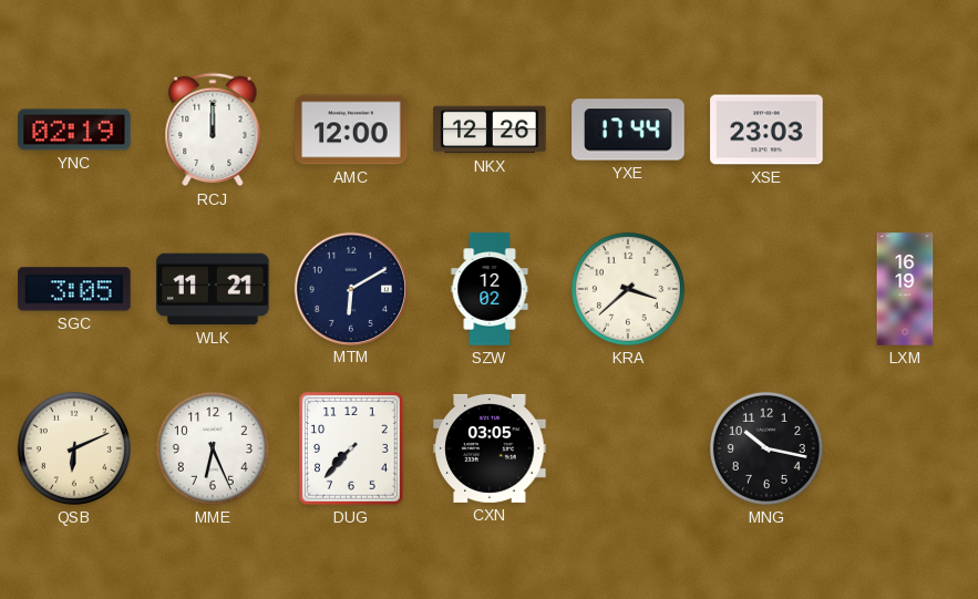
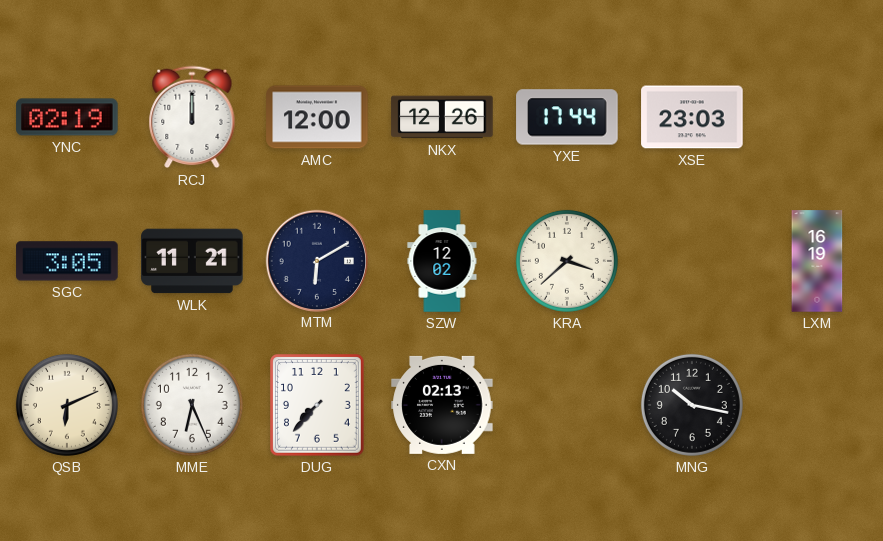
CXN: 03:05 -> 02:13 (442, 405)
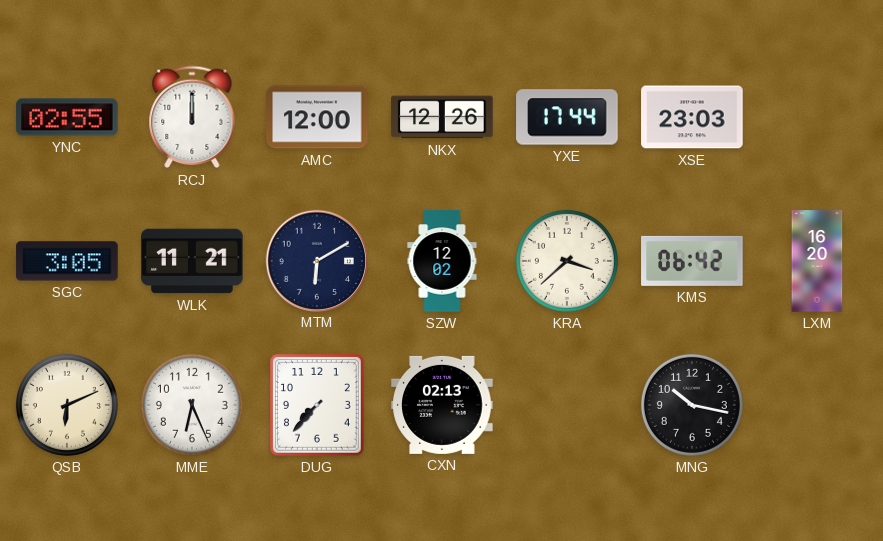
YNC: 02:19 -> 02:55 (67, 117)
KMS: none -> 06:42 (692, 261)
LXM: 16:19 -> 16:20 (817, 261)
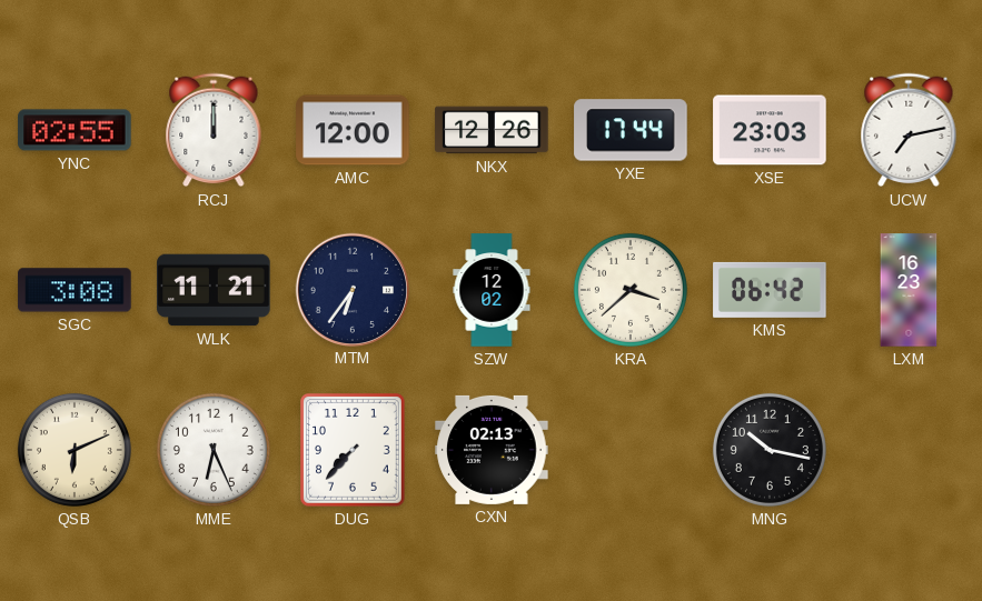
UCW: none -> 7:13 (909, 130)
SGC: 3:05 -> 3:08 (75, 290)
MTM: 6:10 -> 6:36 (351, 289)
LXM: 16:20 -> 16:23 (909, 290)
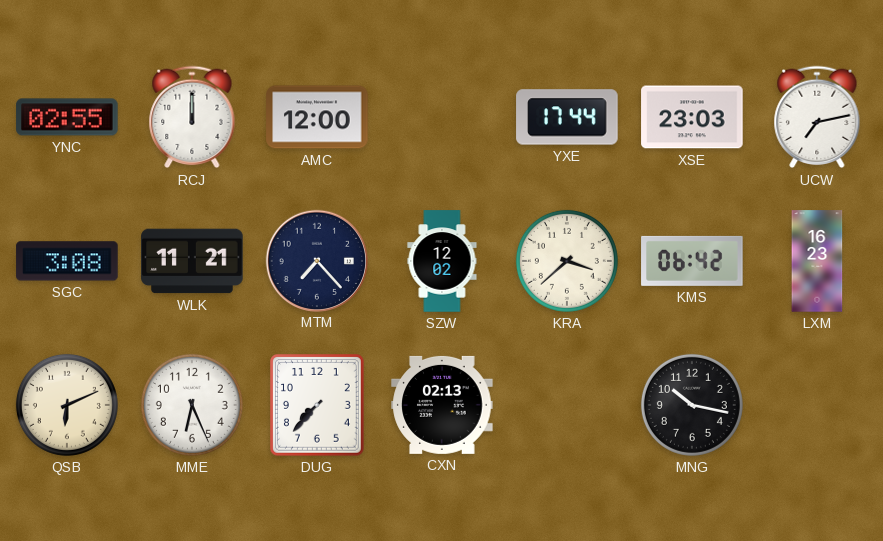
NKX: 12:26 -> none (492, 130)
MTM: 6:36 -> 7:23 (316, 260)
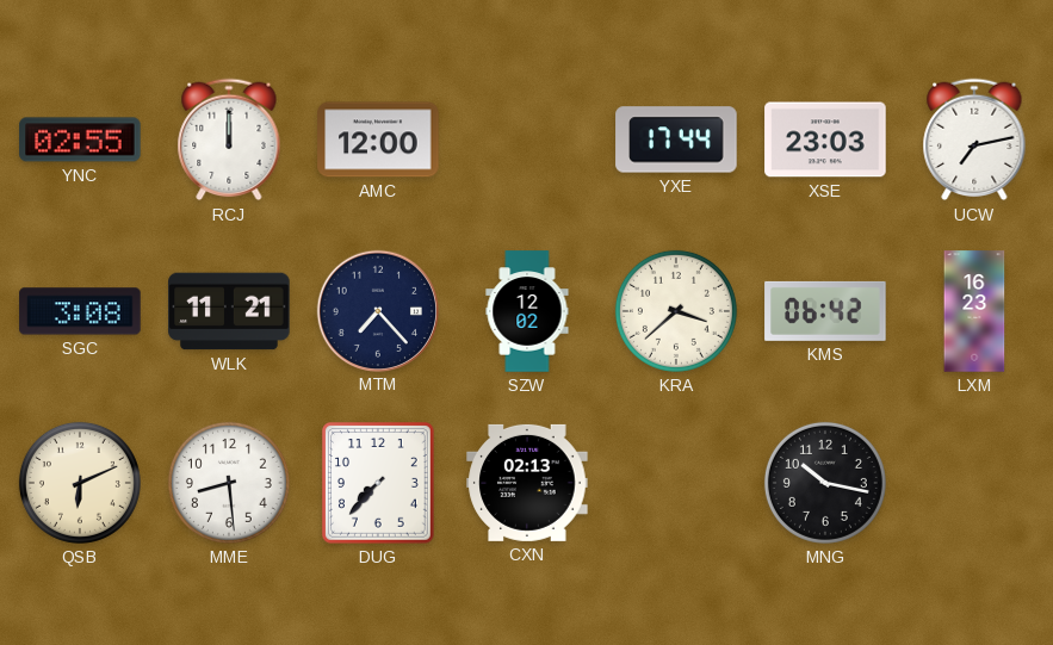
MME: 6:26 -> 8:29 (229, 483)
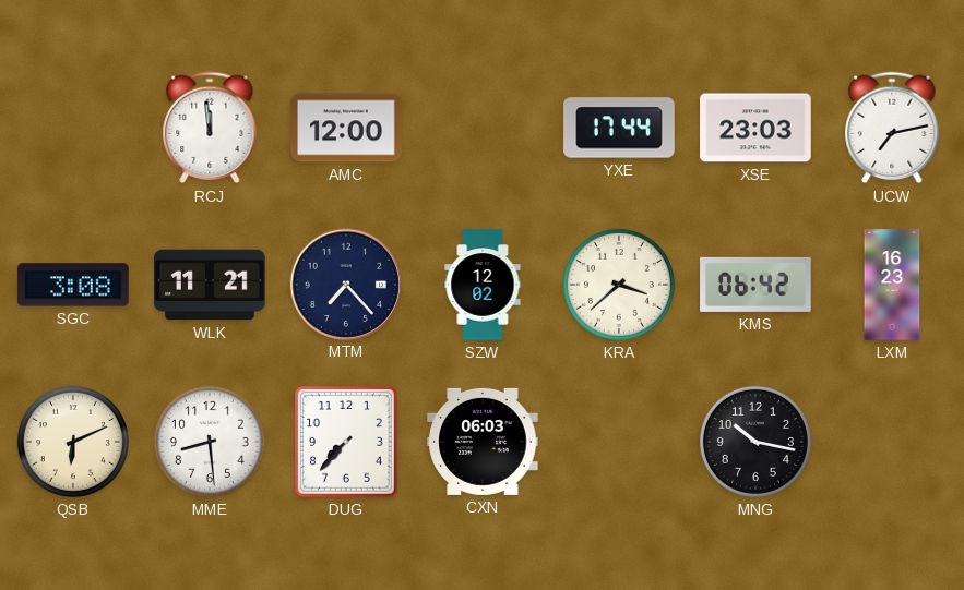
YNC: 02:55 -> none (80, 139)
RCJ: 12:00 -> 11:59 (210, 128)
CXN: 02:13 -> 06:03 (483, 442)
